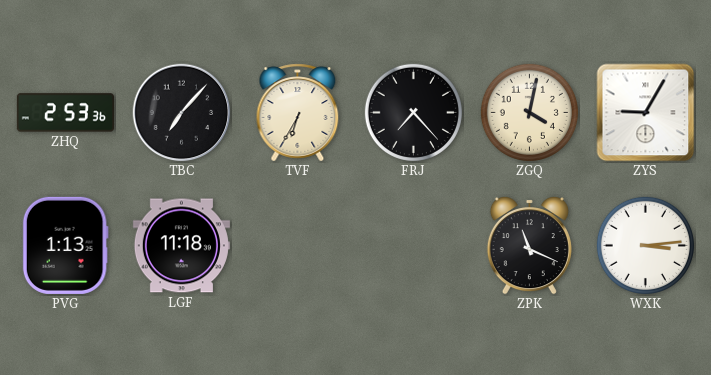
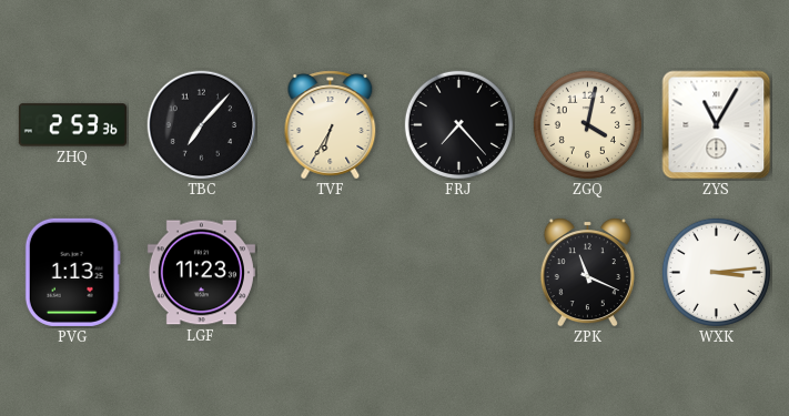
ZYS: 9:05 -> 11:05 (717, 125)
LGF: 11:18 -> 11:23 (201, 273)
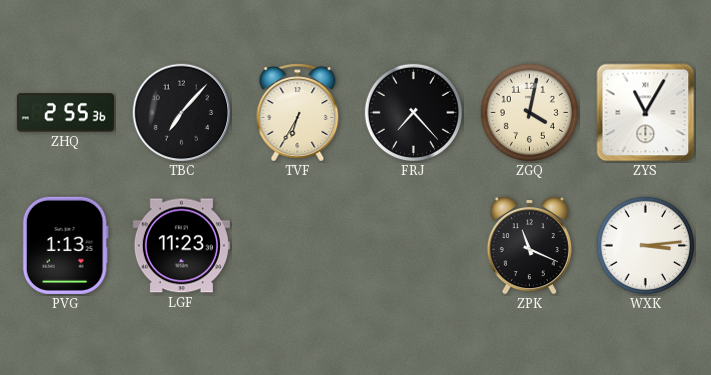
ZHQ: 2:53 -> 2:55 (65, 113)
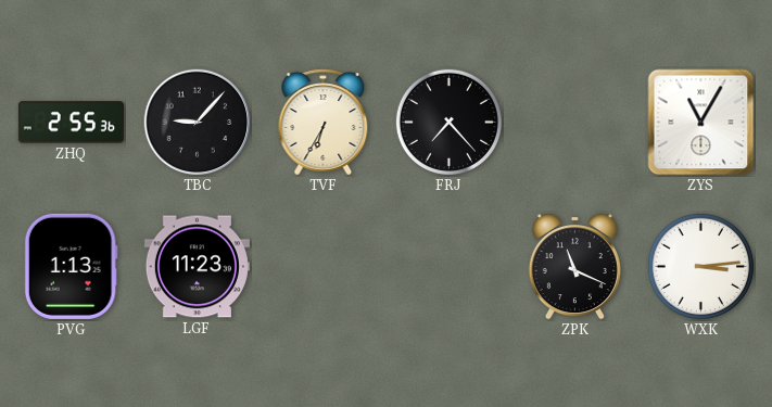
TBC: 7:07 -> 9:07 (198, 123)
ZGQ: 4:02 -> none (529, 112)
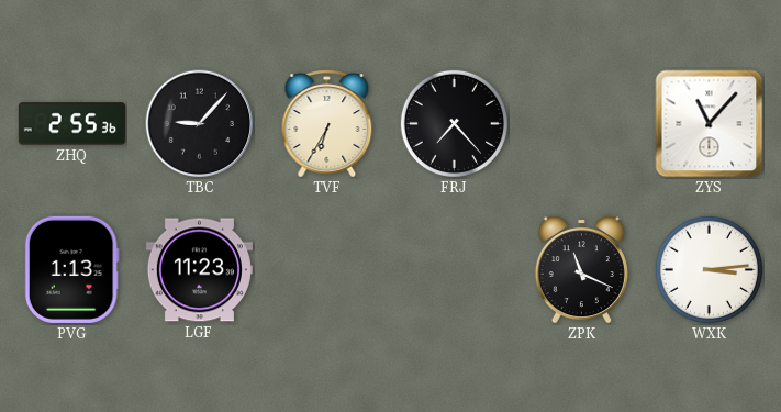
ZYS: 11:05 -> 11:07 (710, 124)
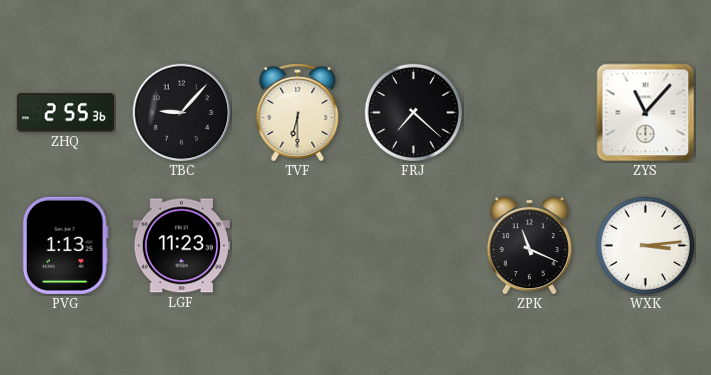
TVF: 6:35 -> 6:30 (298, 113)
FRJ: 7:23 -> 7:22 (413, 112)
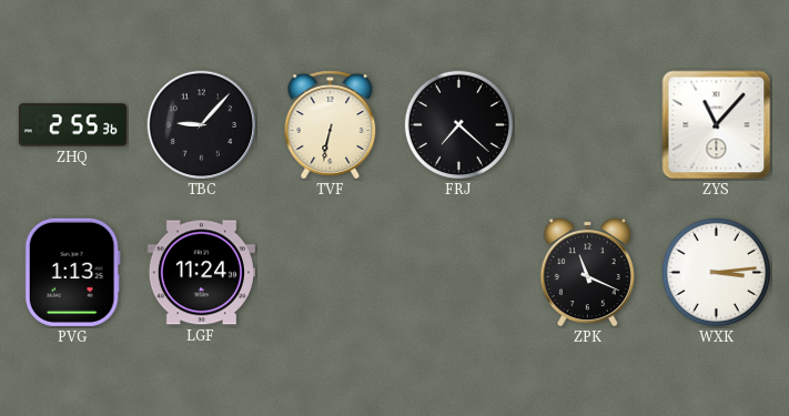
TVF: 6:30 -> 6:32 (331, 125)
LGF: 11:23 -> 11:24 (201, 273)
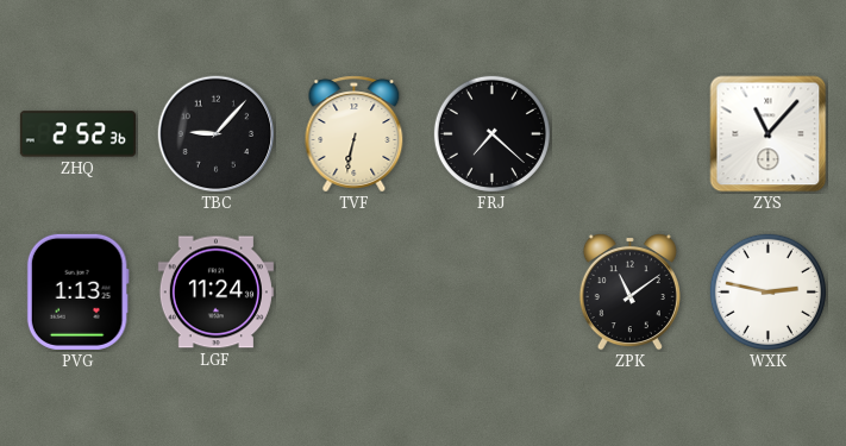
ZHQ: 2:55 -> 2:52 (77, 134)
ZPK: 11:19 -> 11:09 (629, 291)
WXK: 3:14 -> 2:47 (767, 291)
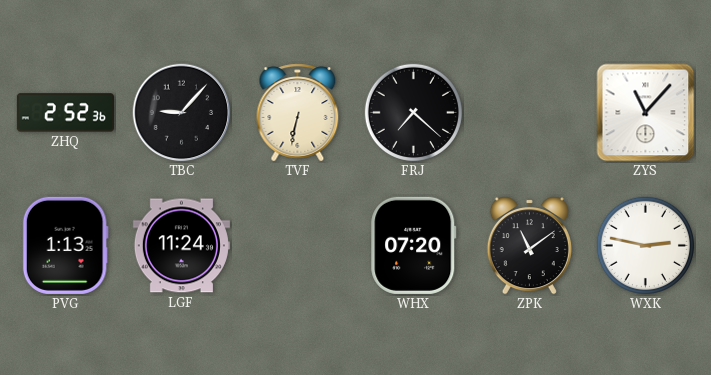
WHX: none -> 07:20 (414, 245)
